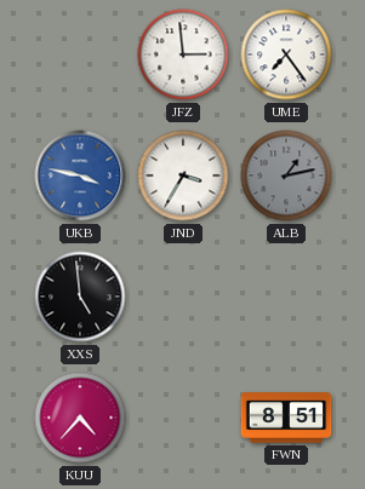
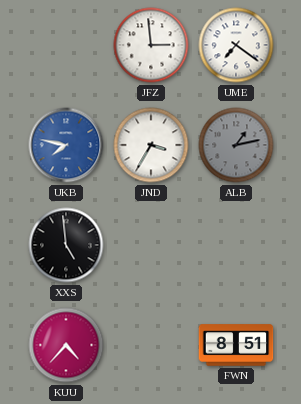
UME: 7:24 -> 7:21 (236, 45)
UKB: 3:47 -> 7:47 (66, 145)
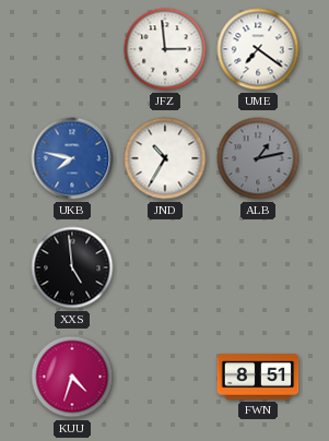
JND: 3:35 -> 10:35 (165, 158)
KUU: 4:37 -> 4:33 (72, 377)
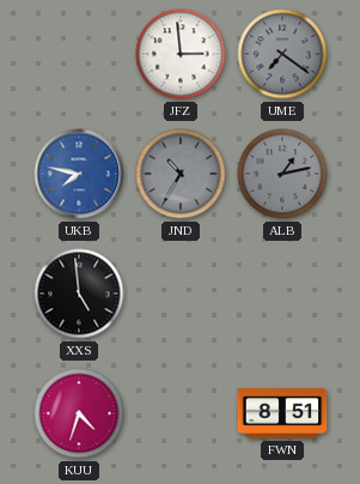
UME dial: white -> grey (282, 54)
JND dial: white -> grey (181, 174)
